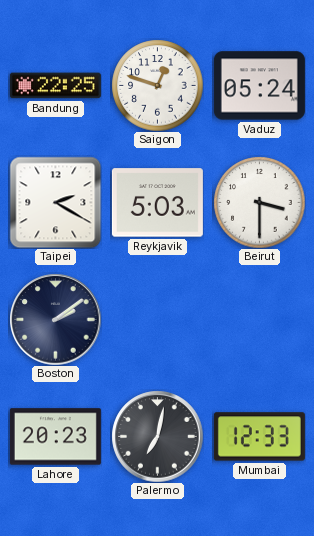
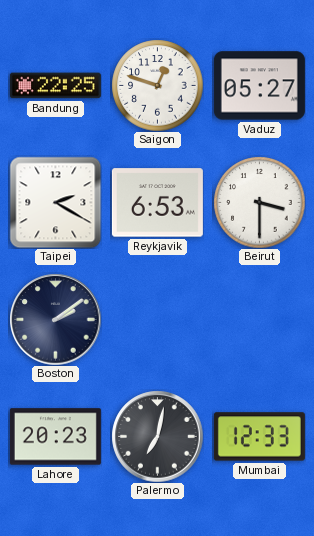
Vaduz: 05:24 -> 05:27 (259, 86)
Reykjavik: 5:03 -> 6:53 (157, 203)
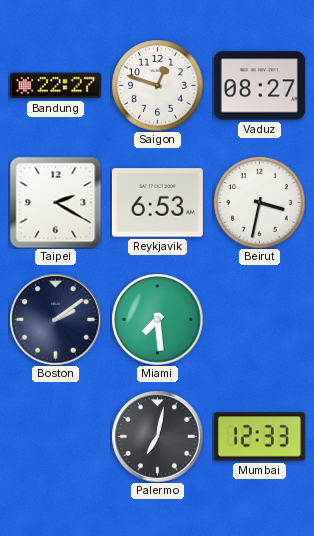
Bandung: 22:25 -> 22:27 (55, 86)
Vaduz: 05:27 -> 08:27 (259, 86)
Beirut: 3:30 -> 3:32 (259, 202)
Miami: none -> 7:29 (157, 319)
Lahore: 20:23 -> none (55, 437)
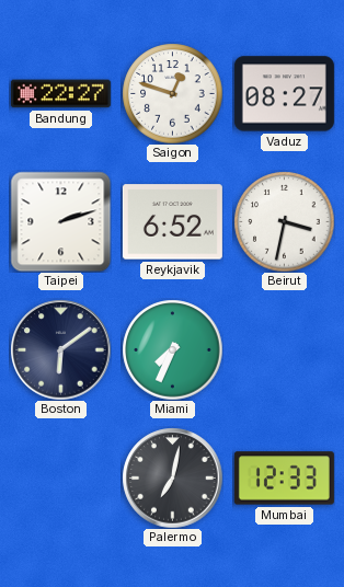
Taipei: 2:20 -> 2:12 (60, 221)
Reykjavik: 6:53 -> 6:52 (172, 222)
Boston: 2:09 -> 6:09 (60, 349)
Miami: 7:29 -> 7:34 (172, 349)
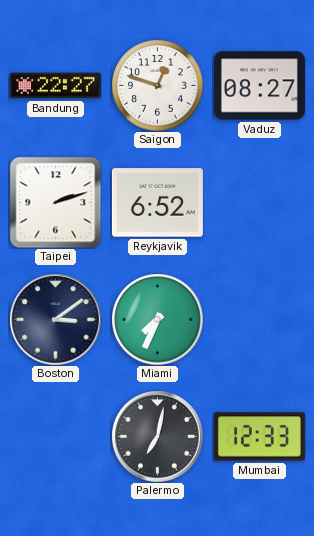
Beirut: 3:32 -> none (284, 221)
Boston: 6:09 -> 3:09 (55, 319)
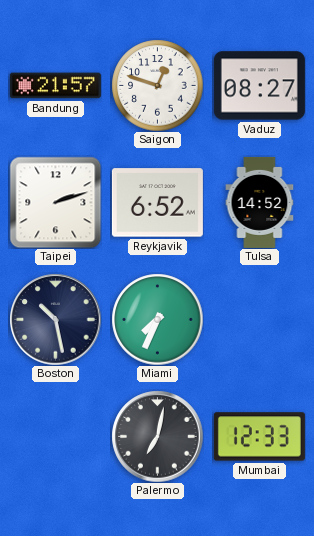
Bandung: 22:27 -> 21:57 (55, 86)
Tulsa: none -> 14:52 (260, 202)
Boston: 3:09 -> 10:28 (55, 319)
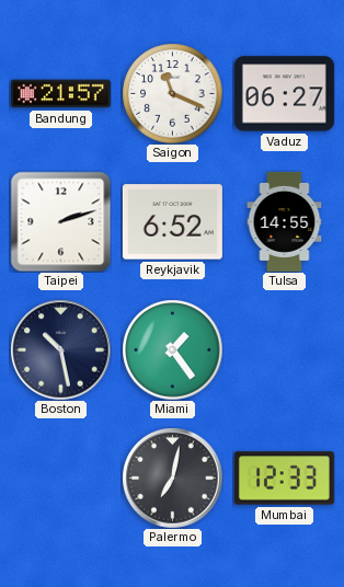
Saigon: 12:48 -> 11:19 (172, 93)
Vaduz: 08:27 -> 06:27 (284, 94)
Tulsa: 14:52 -> 14:55 (285, 221)
Miami: 7:34 -> 1:24 (172, 349)
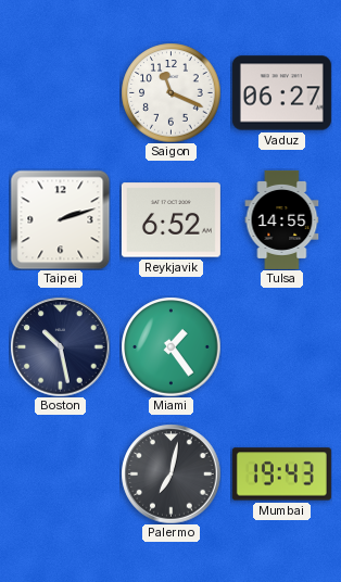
Bandung: 21:57 -> none (60, 94)
Mumbai: 12:33 -> 19:43 (281, 475)
